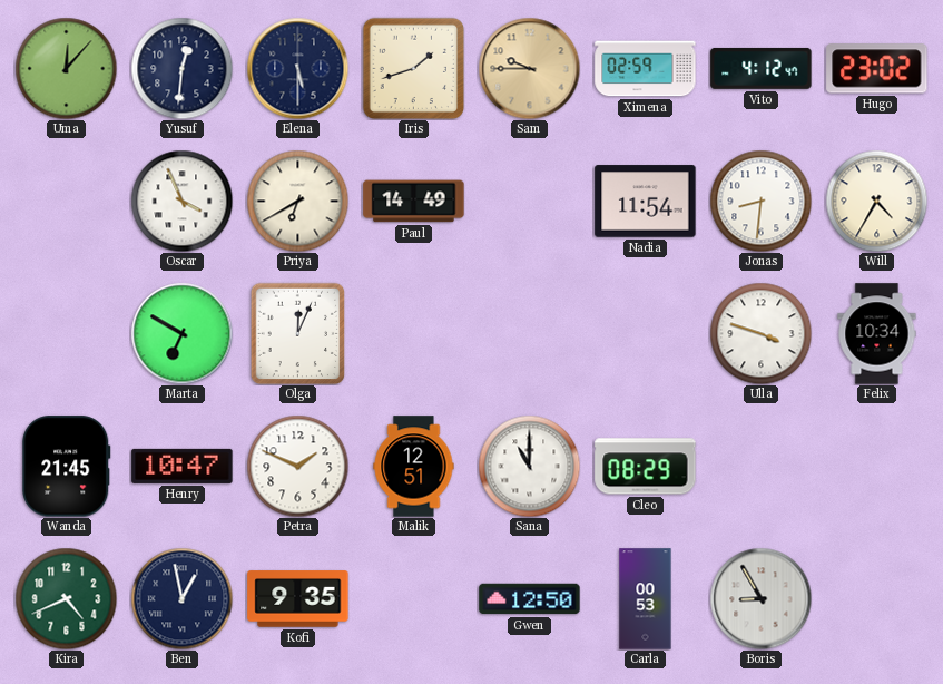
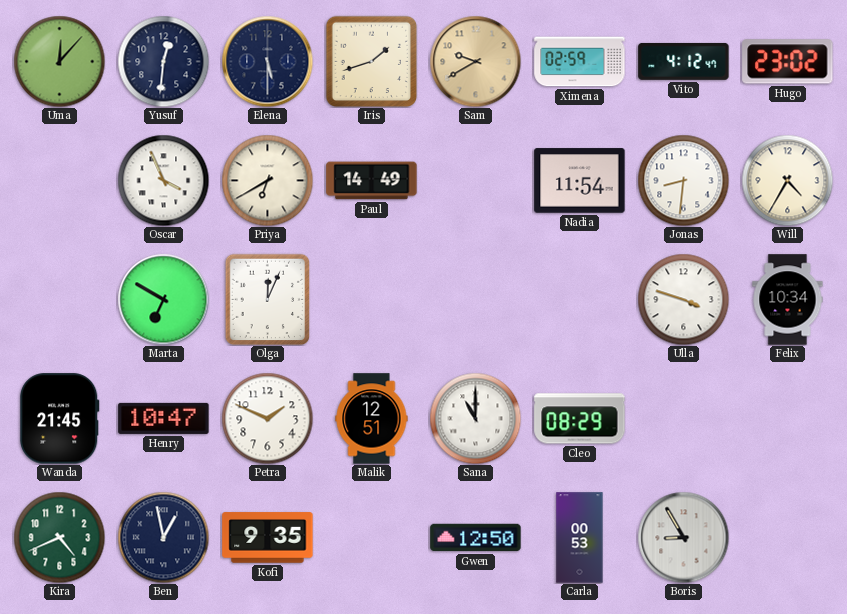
Sam: 9:45 -> 9:40 (475, 61)
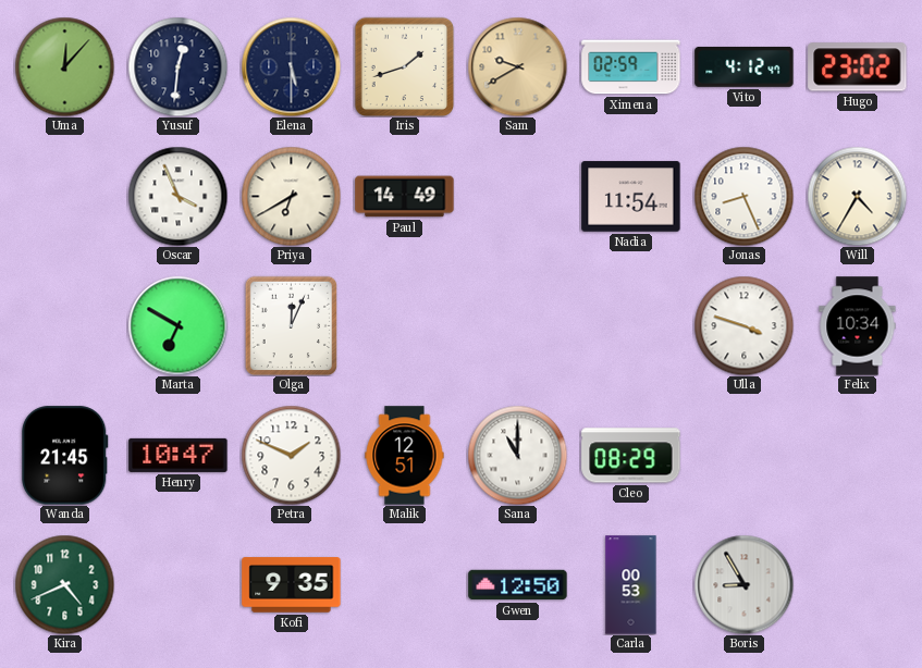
Jonas: 8:31 -> 8:26 (743, 196)
Ben: 12:58 -> none (163, 537)
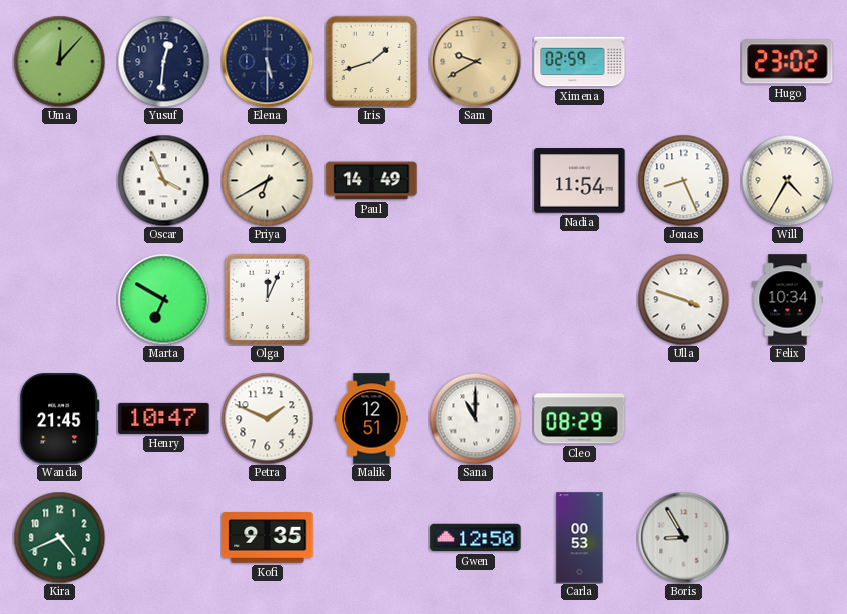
Vito: 4:12 -> none (745, 66)
